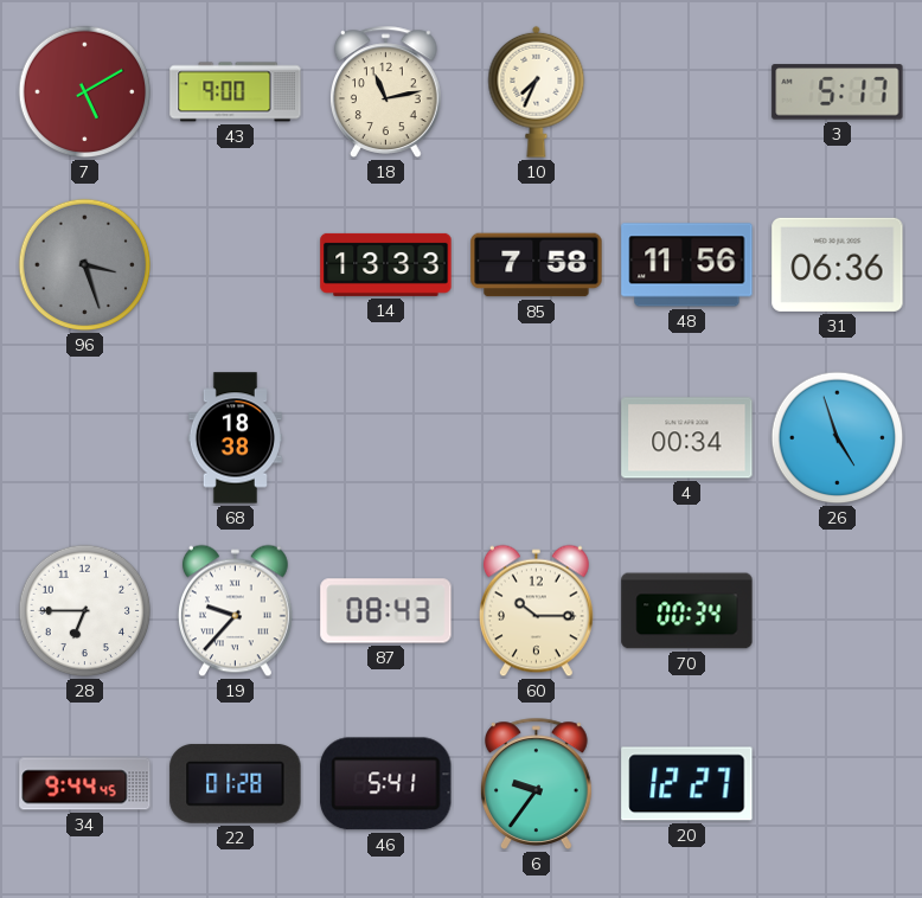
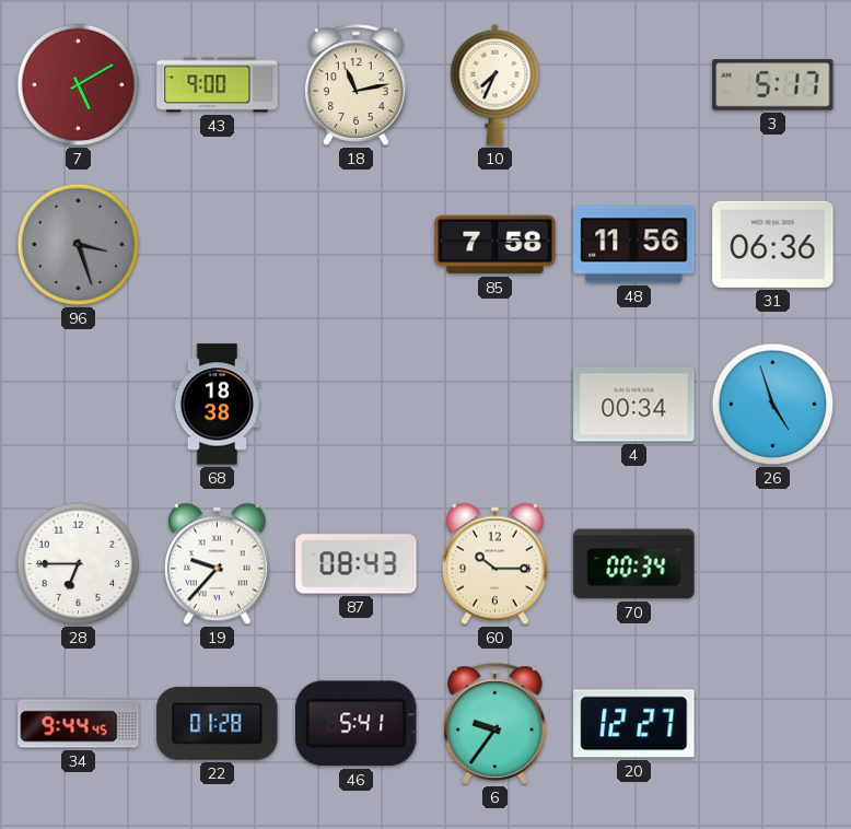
14: 13:33 -> none (386, 264)
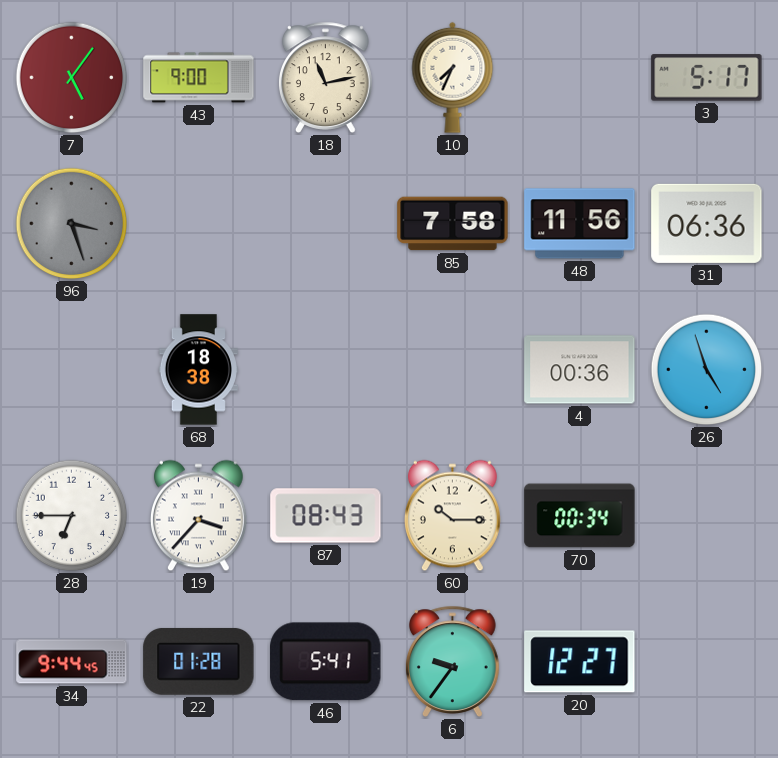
7: 5:10 -> 5:06 (72, 78)
4: 00:34 -> 00:36 (580, 370)
19: 9:37 -> 3:37 (199, 516)
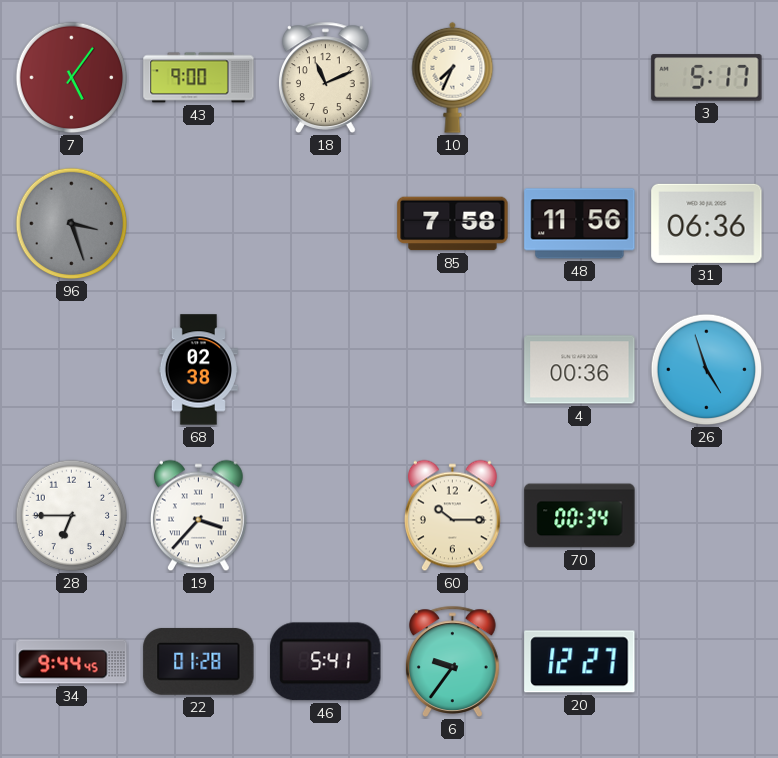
18: 11:13 -> 11:11 (325, 77)
68: 18:38 -> 02:38 (198, 370)
87: 08:43 -> none (326, 516)
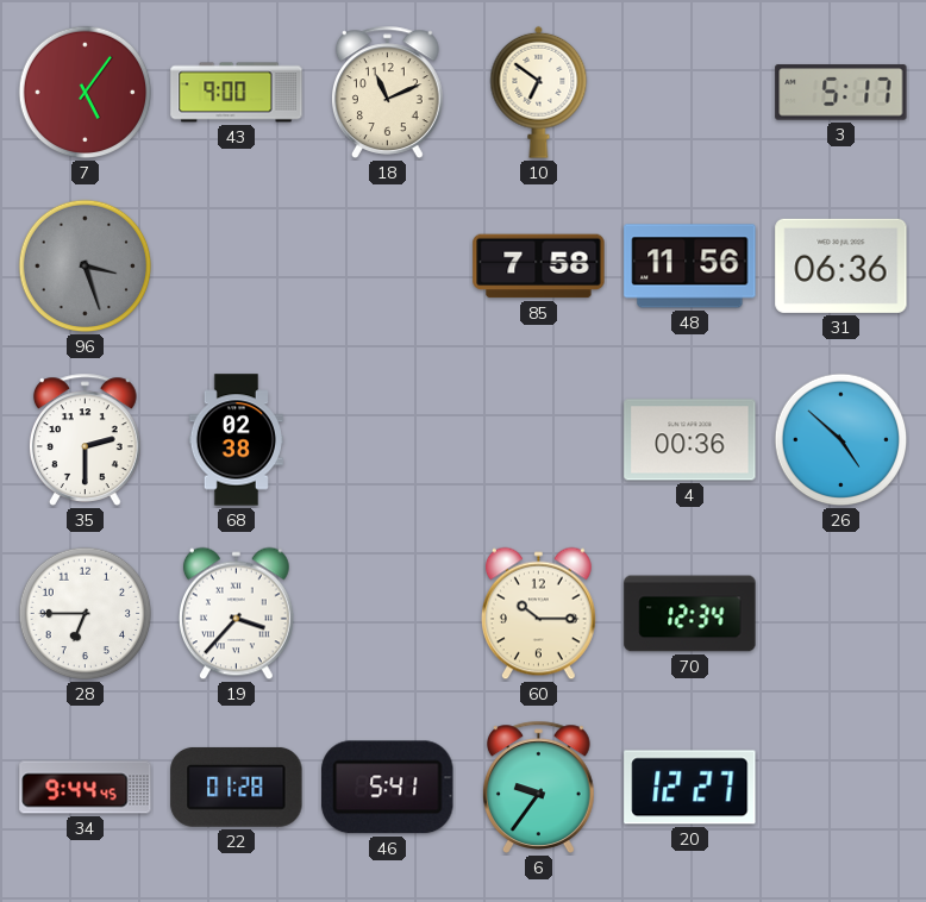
10: 7:34 -> 6:51 (539, 92)
35: none -> 2:30 (85, 439)
26: 4:57 -> 4:52 (841, 440)
70: 00:34 -> 12:34 (690, 614)
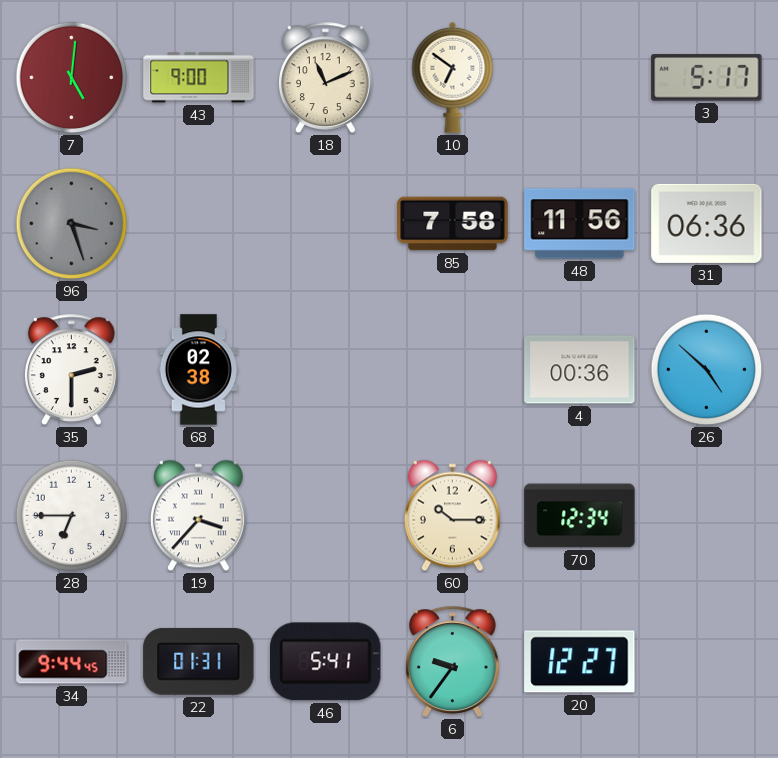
7: 5:06 -> 5:01 (72, 78)
22: 01:28 -> 01:31 (199, 661)
